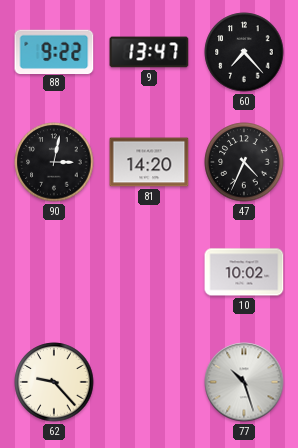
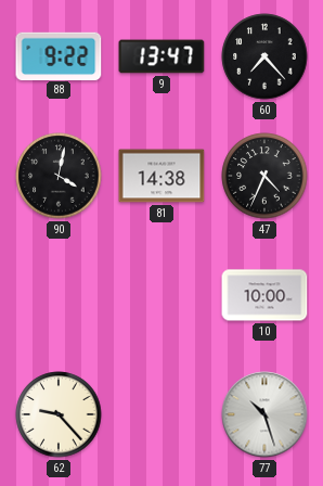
90: 3:02 -> 4:02 (59, 176)
81: 14:20 -> 14:38 (161, 176)
10: 10:02 -> 10:00 (264, 295)
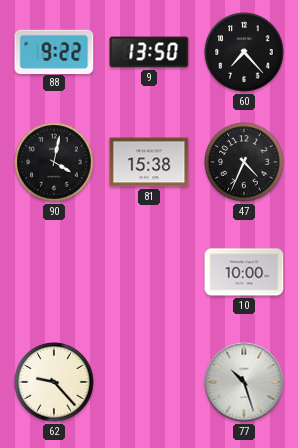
9: 13:47 -> 13:50 (149, 52)
81: 14:38 -> 15:38 (149, 162)
